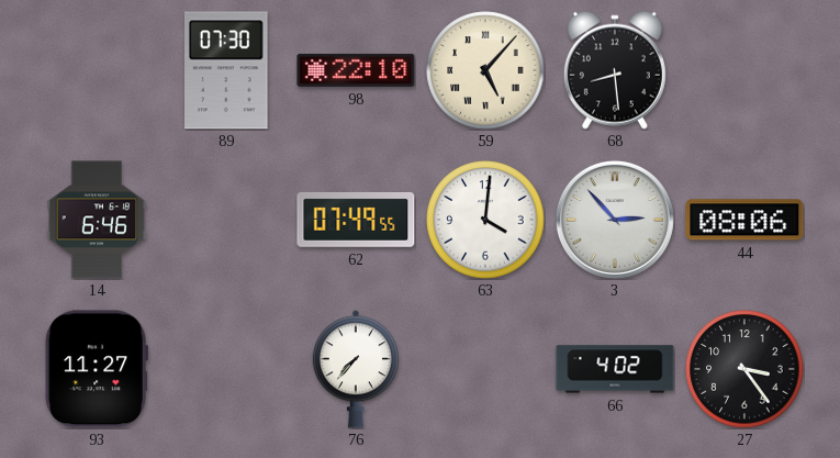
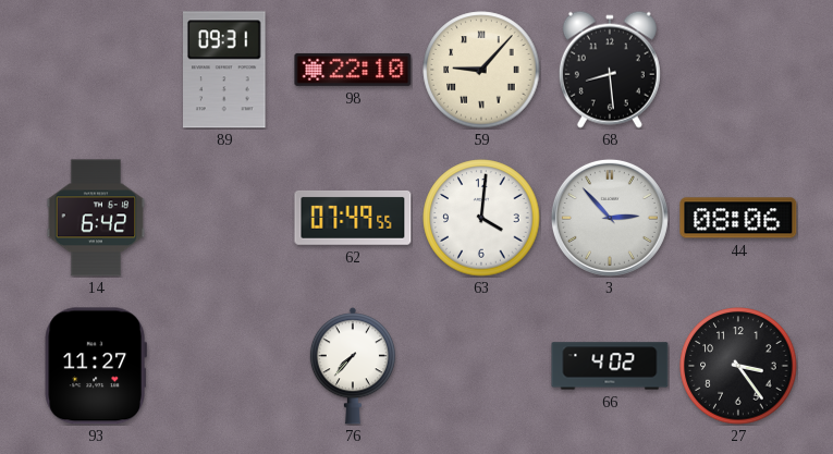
89: 07:30 -> 09:31 (225, 70)
59: 5:07 -> 9:07 (481, 70)
14: 6:46 -> 6:42 (96, 218)
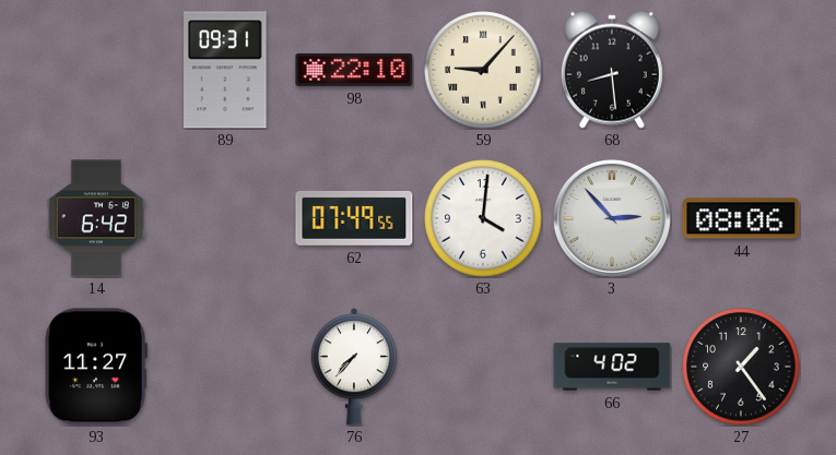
27: 3:24 -> 1:24 (741, 367)
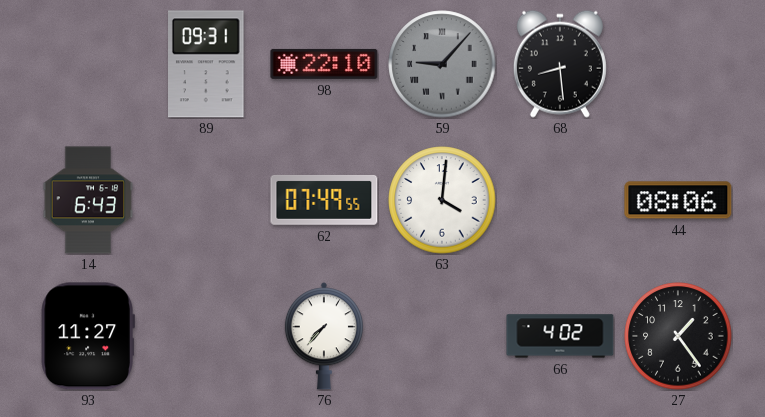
59 dial: cream -> grey (442, 64)
14: 6:42 -> 6:43 (88, 200)
3: 2:53 -> none (612, 218)
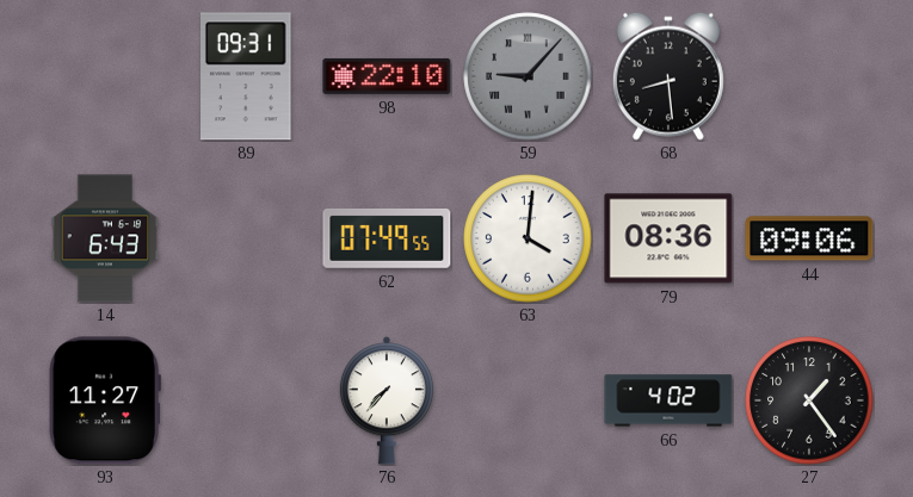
79: none -> 08:36 (668, 238)
44: 08:06 -> 09:06 (809, 238)
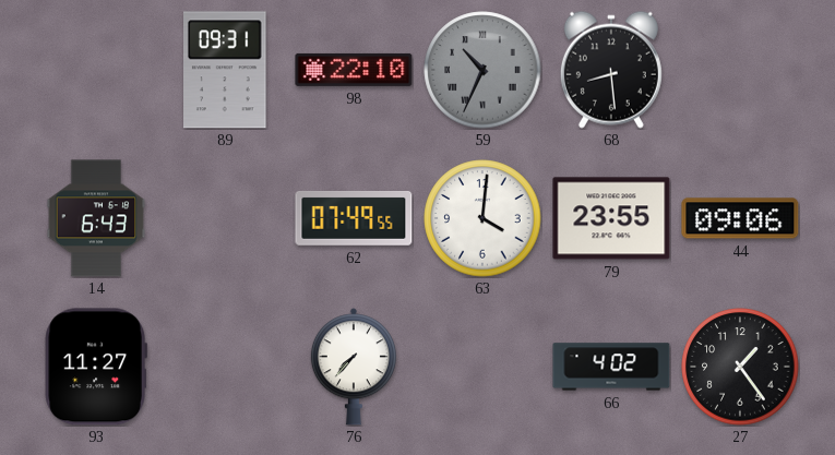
59: 9:07 -> 10:34 (482, 70)
79: 08:36 -> 23:55 (611, 218)
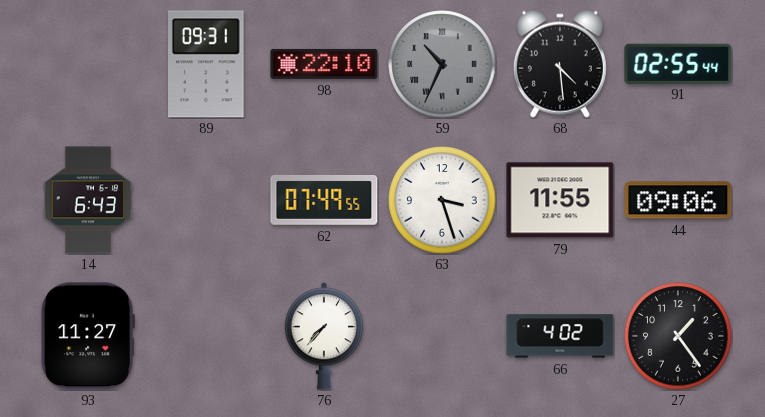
68: 8:29 -> 4:29 (560, 64)
91: none -> 02:55 (678, 63)
63: 4:01 -> 3:27 (442, 200)
79: 23:55 -> 11:55 (560, 200)
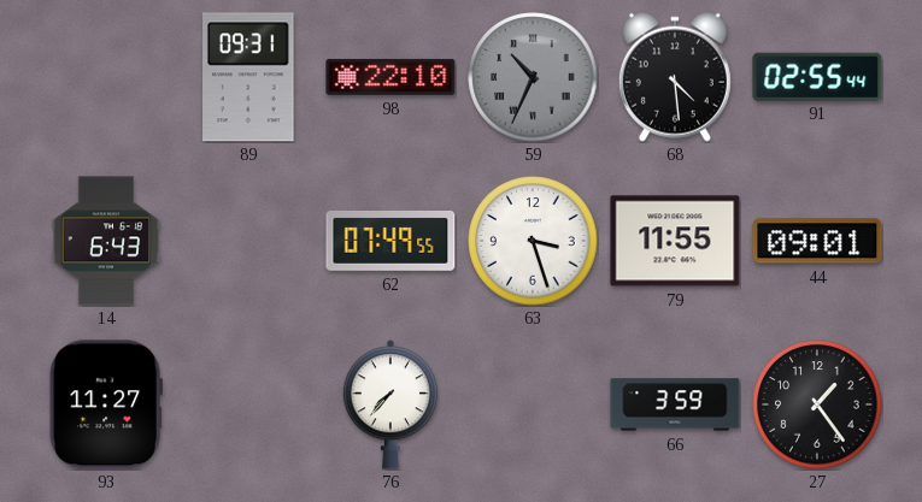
44: 09:06 -> 09:01 (817, 241)
66: 4:02 -> 3:59 (675, 404)
